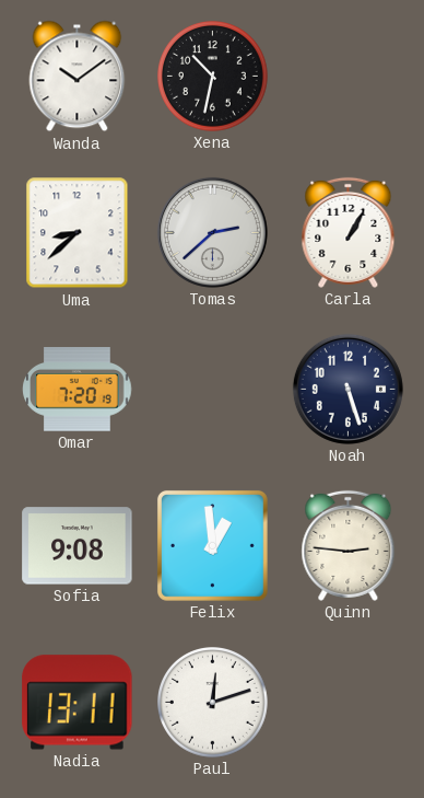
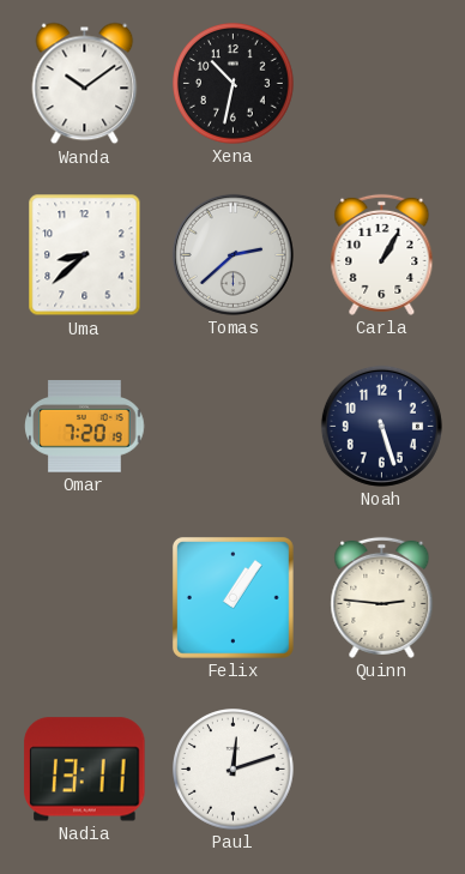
Sofia: 9:08 -> none (78, 546)
Felix: 12:59 -> 1:06 (232, 597)
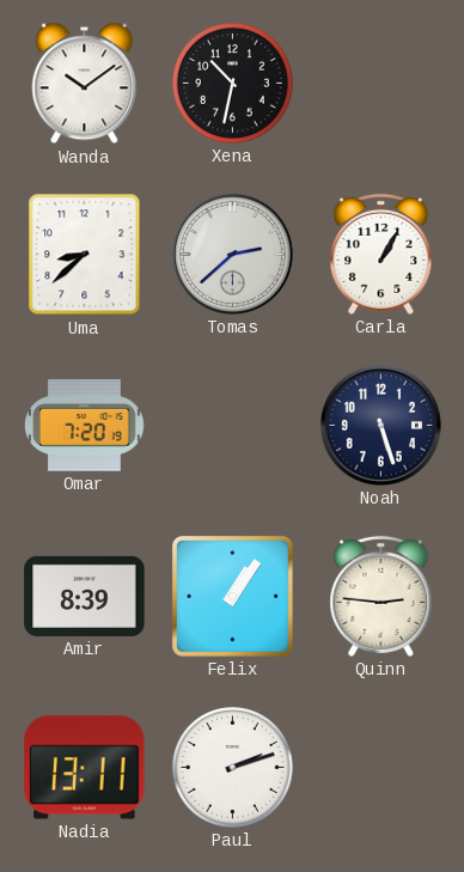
Amir: none -> 8:39 (85, 596)
Paul: 12:12 -> 2:12 (233, 768)
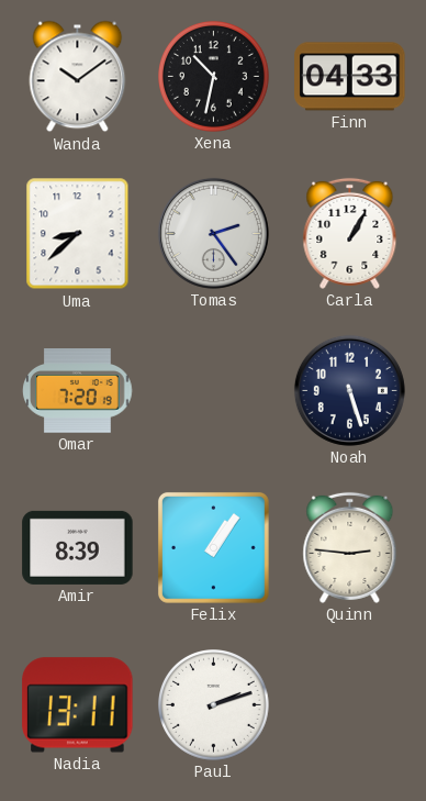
Finn: none -> 04:33 (350, 77)
Tomas: 2:38 -> 2:24 (213, 233)
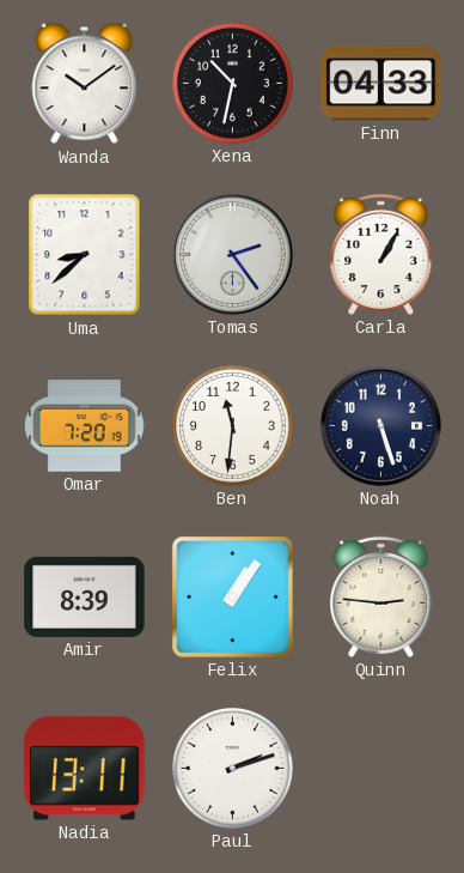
Ben: none -> 11:31 (233, 426)
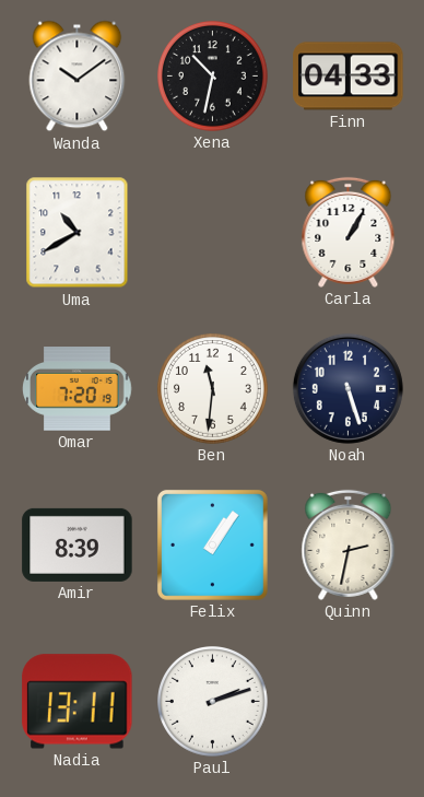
Uma: 8:38 -> 10:40 (78, 233)
Tomas: 2:24 -> none (232, 254)
Quinn: 2:46 -> 2:32 (349, 544)
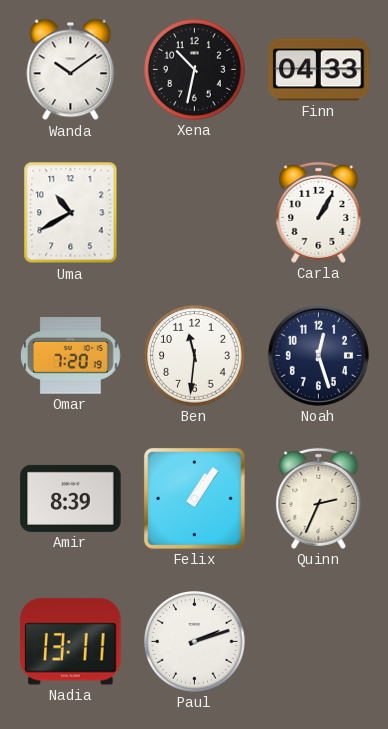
Noah: 5:27 -> 12:27 (318, 355)
Quinn: 2:32 -> 2:34 (319, 498)
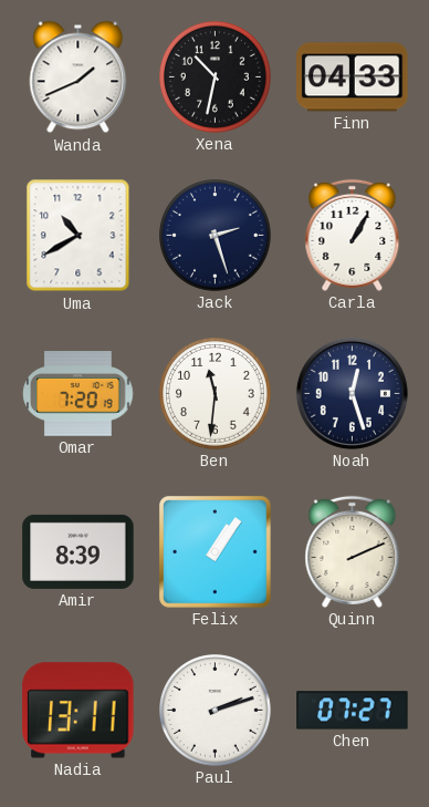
Wanda: 10:09 -> 1:41 (79, 77)
Jack: none -> 2:27 (216, 236)
Quinn: 2:34 -> 2:11 (353, 551)
Chen: none -> 07:27 (353, 711)
